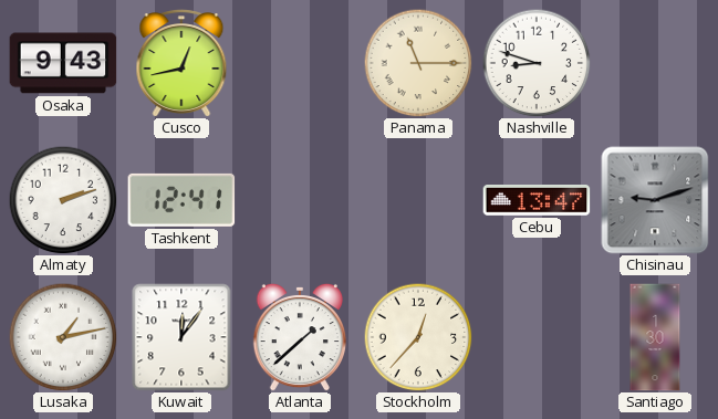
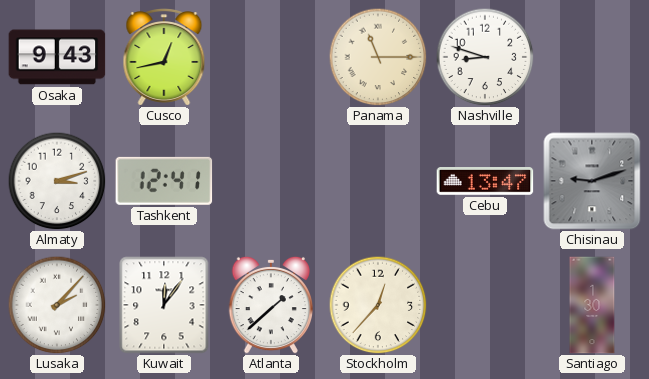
Almaty: 2:12 -> 3:12 (57, 181)
Lusaka: 1:13 -> 2:07 (57, 305)
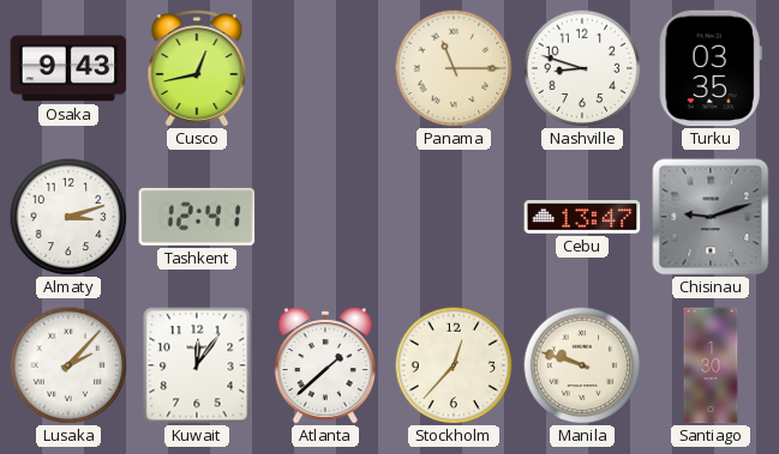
Turku: none -> 03:35 (711, 68)
Manila: none -> 9:48 (582, 365)
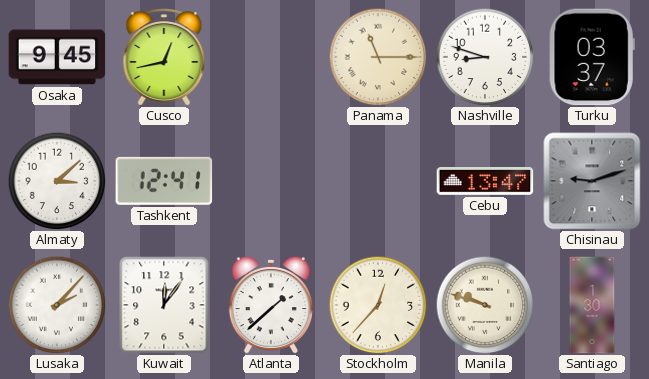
Osaka: 9:43 -> 9:45 (57, 57)
Turku: 03:35 -> 03:37 (592, 57)
Almaty: 3:12 -> 3:08 (57, 181)
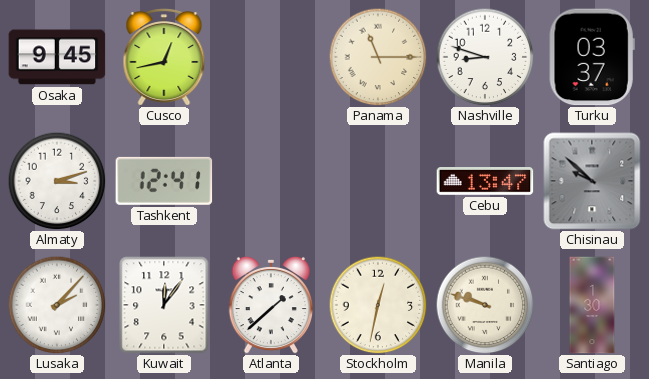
Almaty: 3:08 -> 3:12 (57, 181)
Chisinau: 9:12 -> 9:52 (592, 181)
Stockholm: 12:37 -> 12:32 (378, 305)
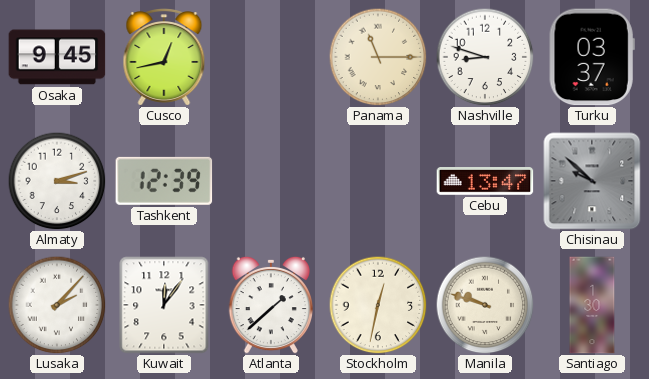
Tashkent: 12:41 -> 12:39 (164, 181)
